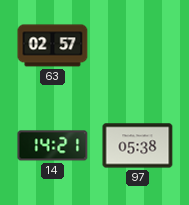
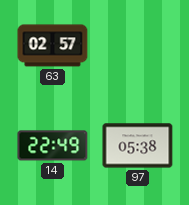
14: 14:21 -> 22:49 (53, 146)
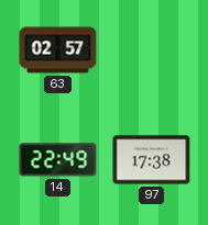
97: 05:38 -> 17:38 (152, 160)
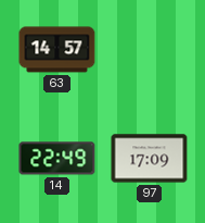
63: 02:57 -> 14:57 (57, 50)
97: 17:38 -> 17:09 (150, 159)
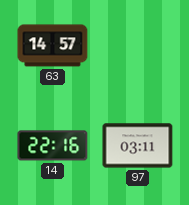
14: 22:49 -> 22:16 (53, 146)
97: 17:09 -> 03:11 (138, 146)
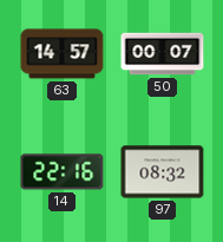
50: none -> 00:07 (163, 54)
97: 03:11 -> 08:32 (163, 172)
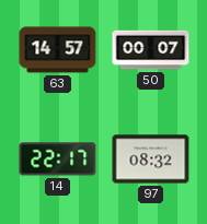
14: 22:16 -> 22:17 (58, 160)
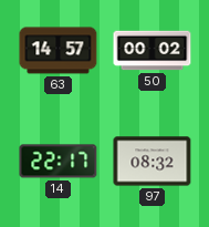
50: 00:07 -> 00:02 (153, 51)
